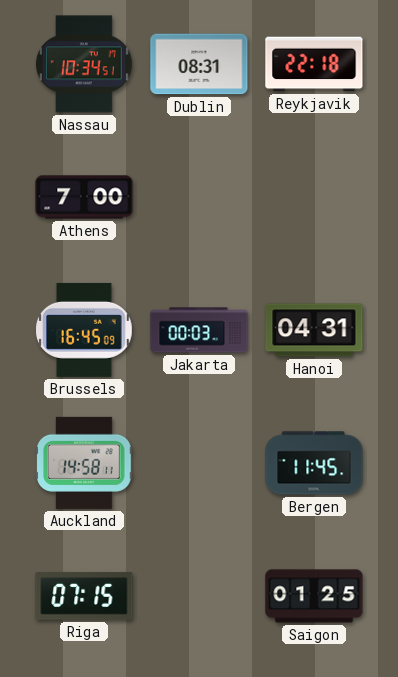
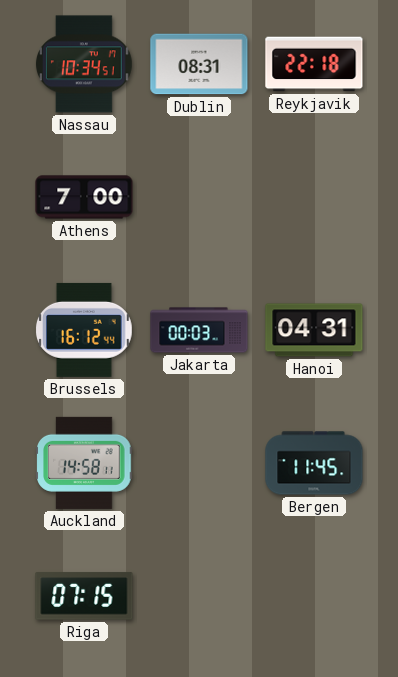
Brussels: 16:45 -> 16:12 (84, 330)
Saigon: 01:25 -> none (314, 596)
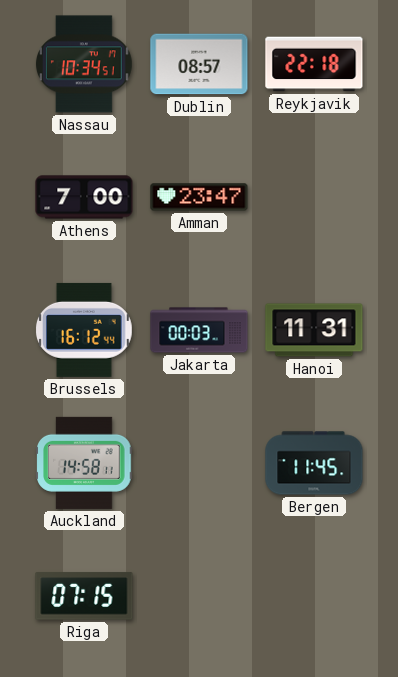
Dublin: 08:31 -> 08:57 (199, 64)
Amman: none -> 23:47 (199, 197)
Hanoi: 04:31 -> 11:31 (314, 330)
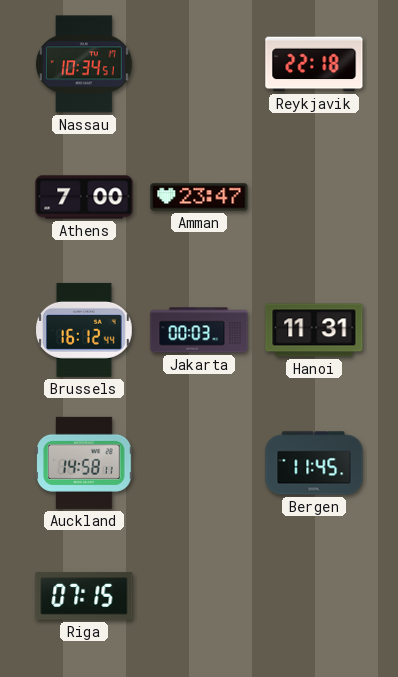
Dublin: 08:57 -> none (199, 64)
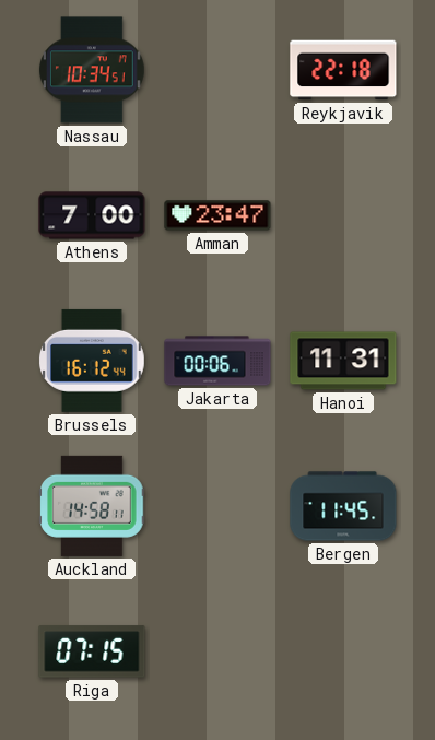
Jakarta: 00:03 -> 00:06 (217, 361)
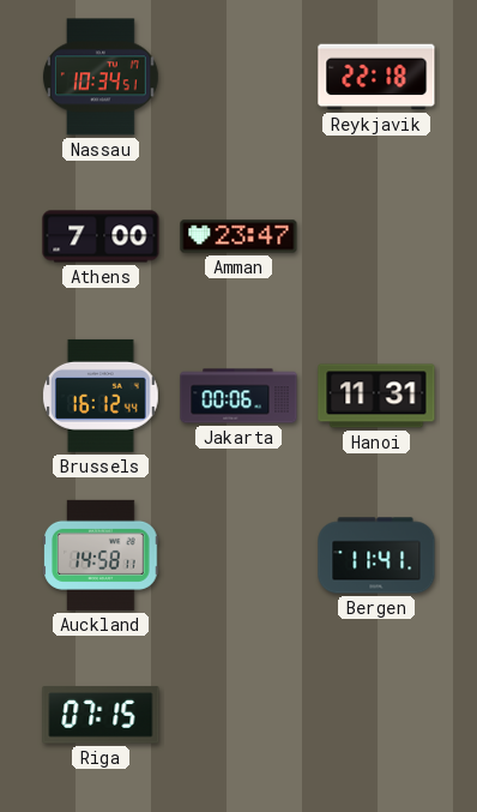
Bergen: 11:45 -> 11:41 (376, 555)
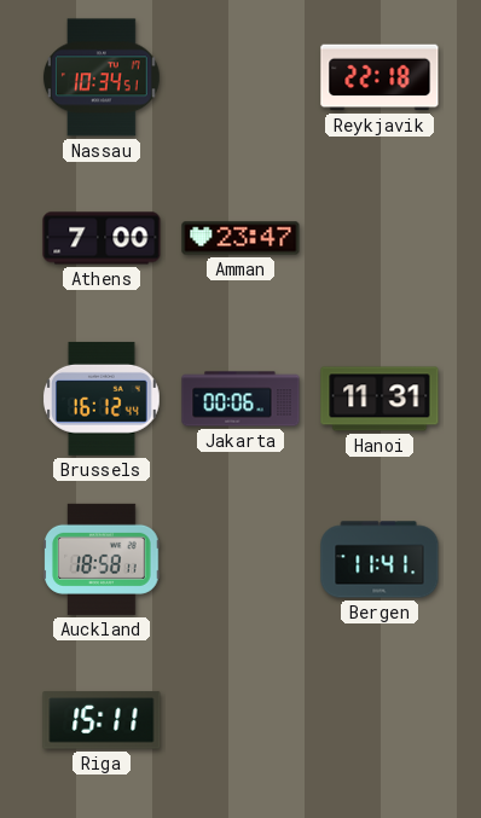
Auckland: 14:58 -> 18:58 (102, 559)
Riga: 07:15 -> 15:11 (102, 720)
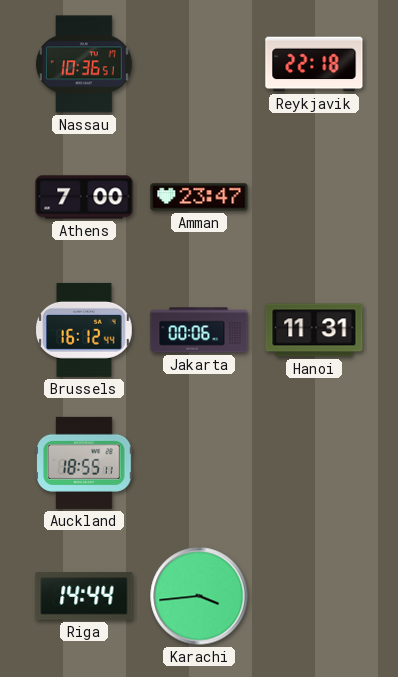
Nassau: 10:34 -> 10:36 (84, 64)
Auckland: 18:58 -> 18:55 (84, 463)
Bergen: 11:41 -> none (379, 559)
Riga: 15:11 -> 14:44 (84, 596)
Karachi: none -> 3:44 (199, 596)
